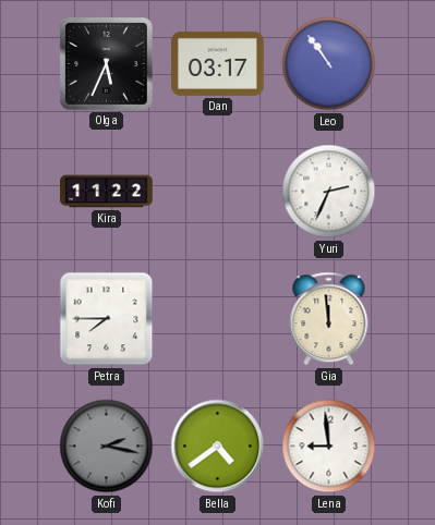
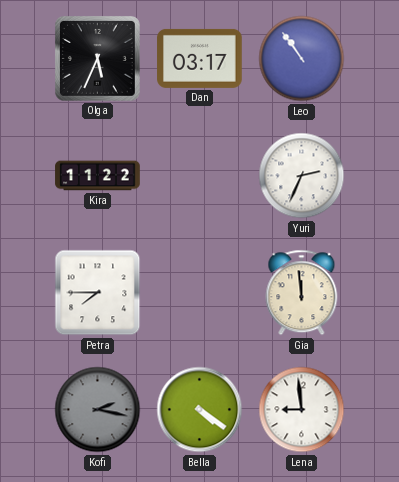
Bella: 4:39 -> 4:21 (200, 410)
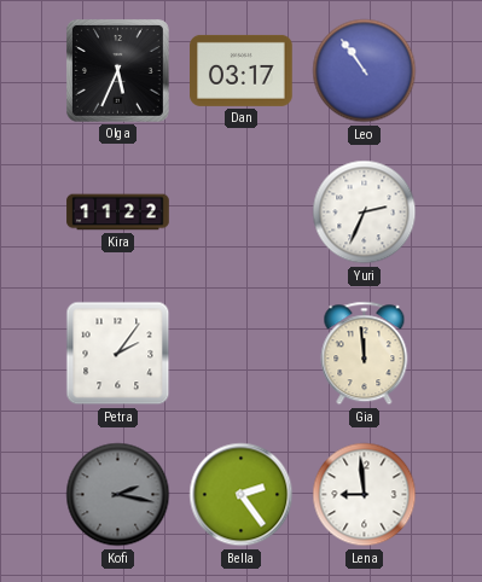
Petra: 7:45 -> 2:06 (118, 354)
Bella: 4:21 -> 2:24 (242, 495)
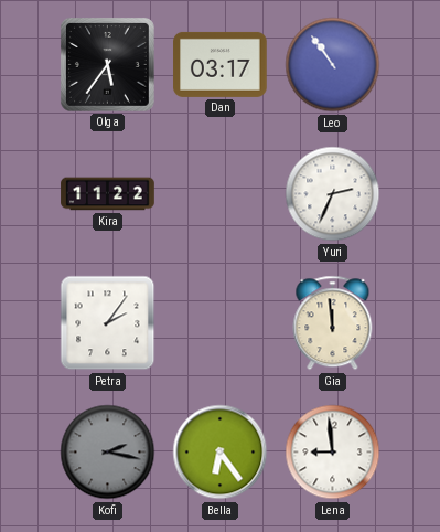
Olga: 5:34 -> 5:36 (107, 64)
Bella: 2:24 -> 6:24 (221, 453)
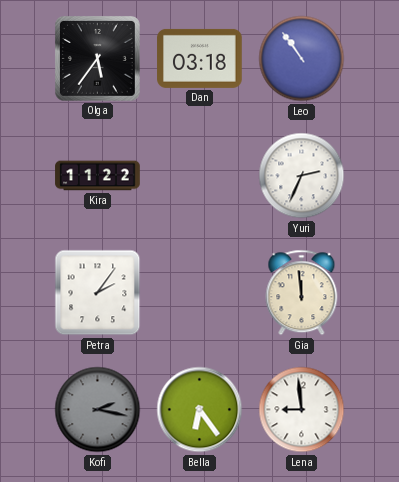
Dan: 03:17 -> 03:18 (200, 58)
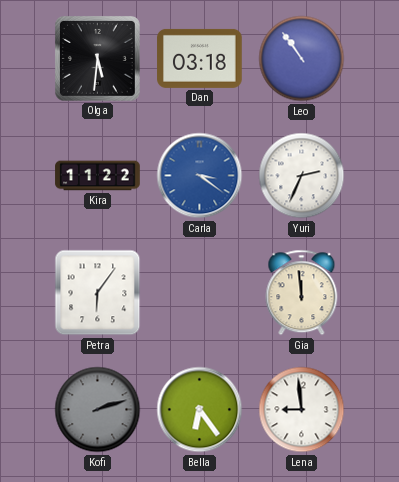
Olga: 5:36 -> 5:31 (97, 58)
Carla: none -> 3:21 (200, 176)
Petra: 2:06 -> 6:06 (98, 293)
Kofi: 2:17 -> 2:12 (98, 410)
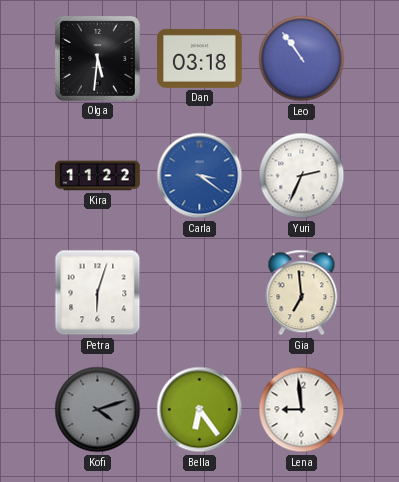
Petra: 6:06 -> 6:03 (98, 293)
Gia: 11:59 -> 6:59 (302, 293)
Kofi: 2:12 -> 4:12 (98, 410)
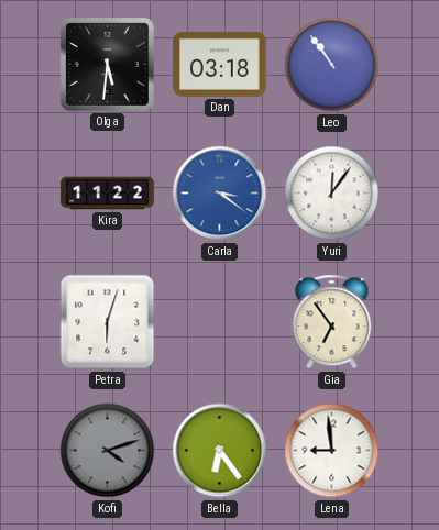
Yuri: 2:34 -> 12:06 (332, 194)
Gia: 6:59 -> 6:54 (332, 322)
